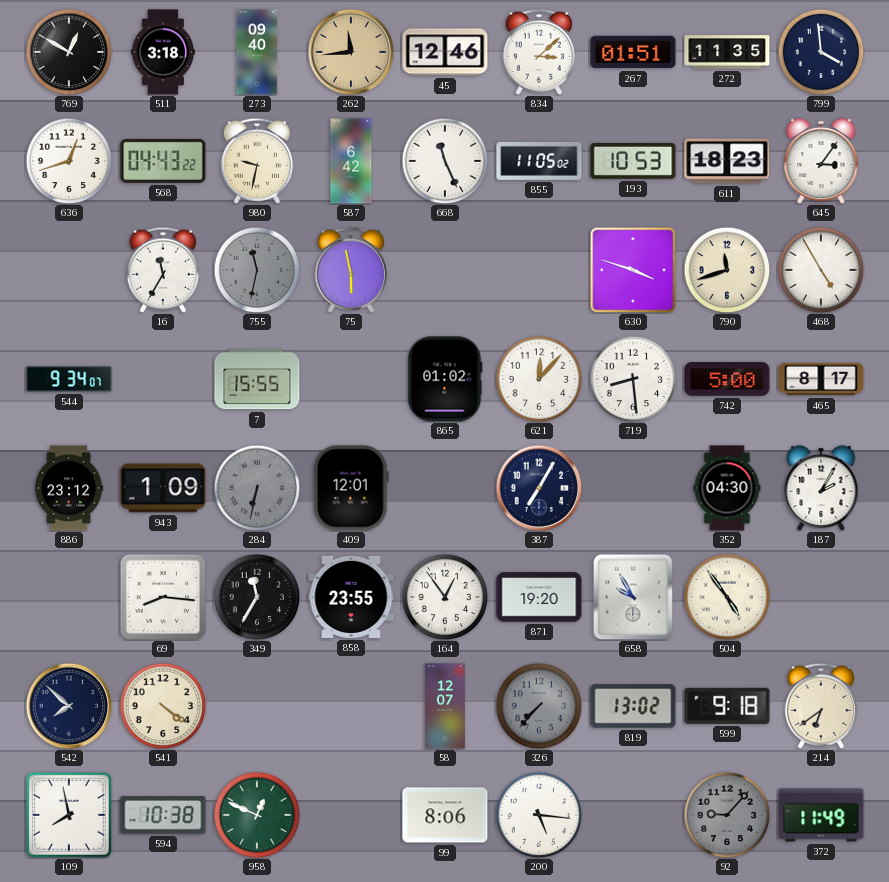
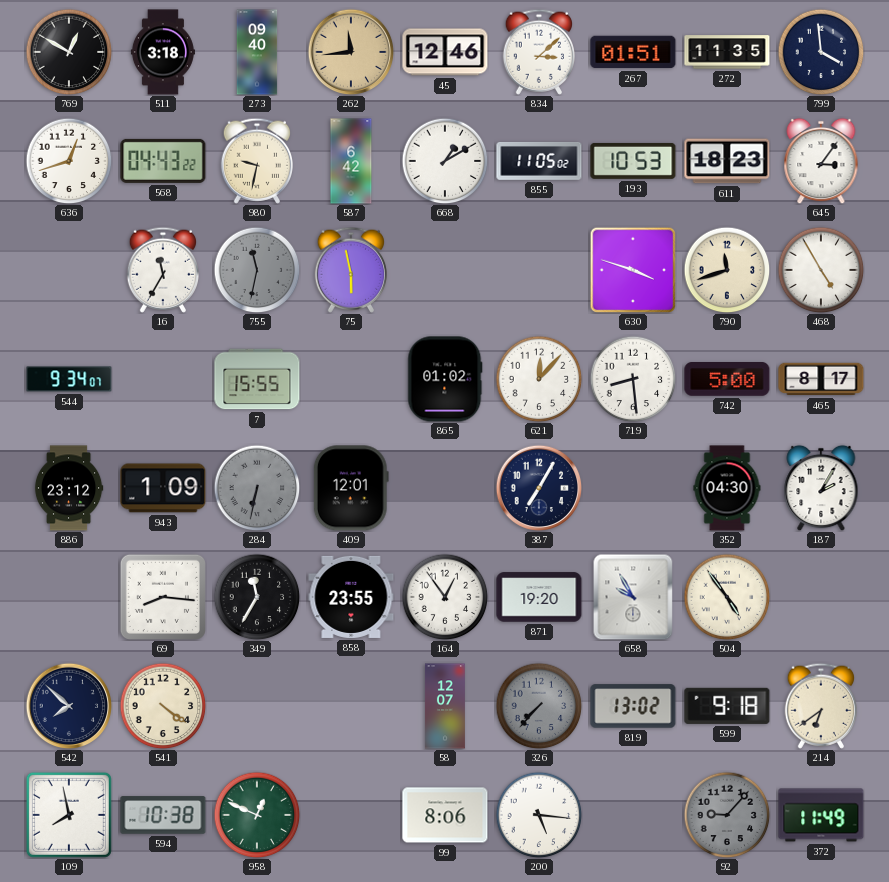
668: 11:26 -> 1:10 (445, 161)
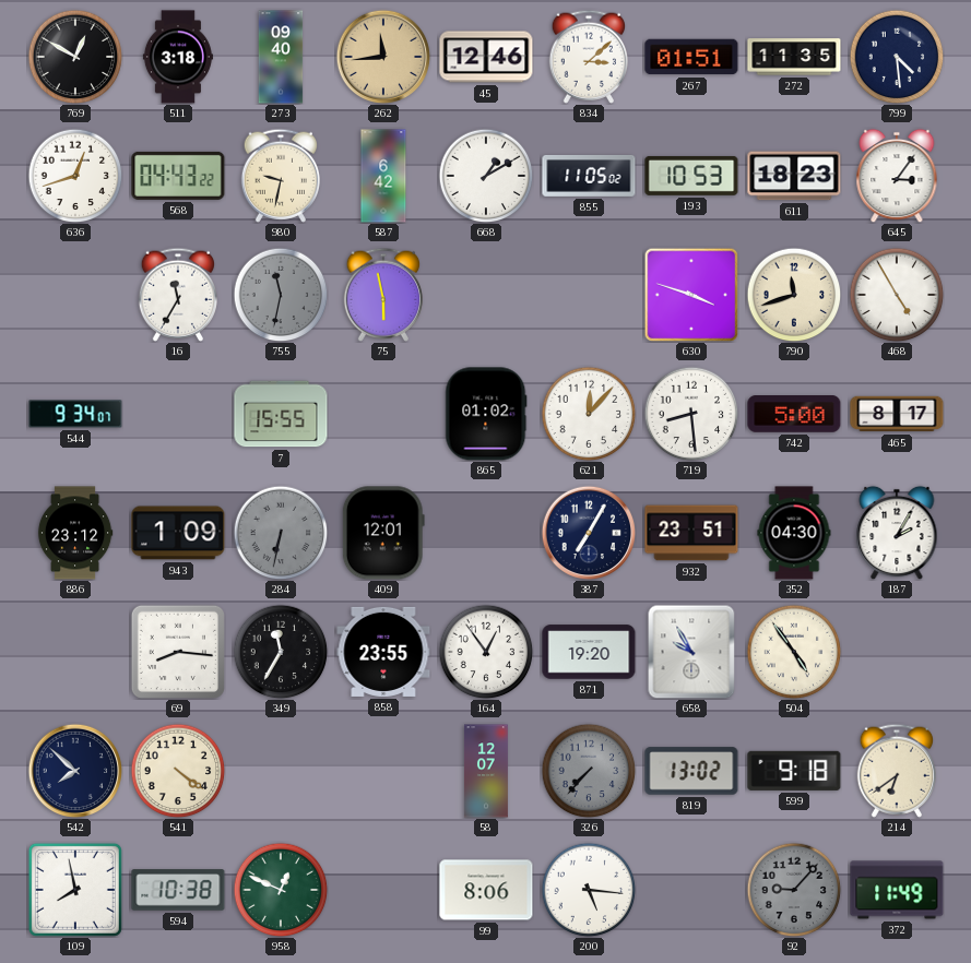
799: 3:59 -> 4:29 (897, 57)
932: none -> 23:51 (691, 533)
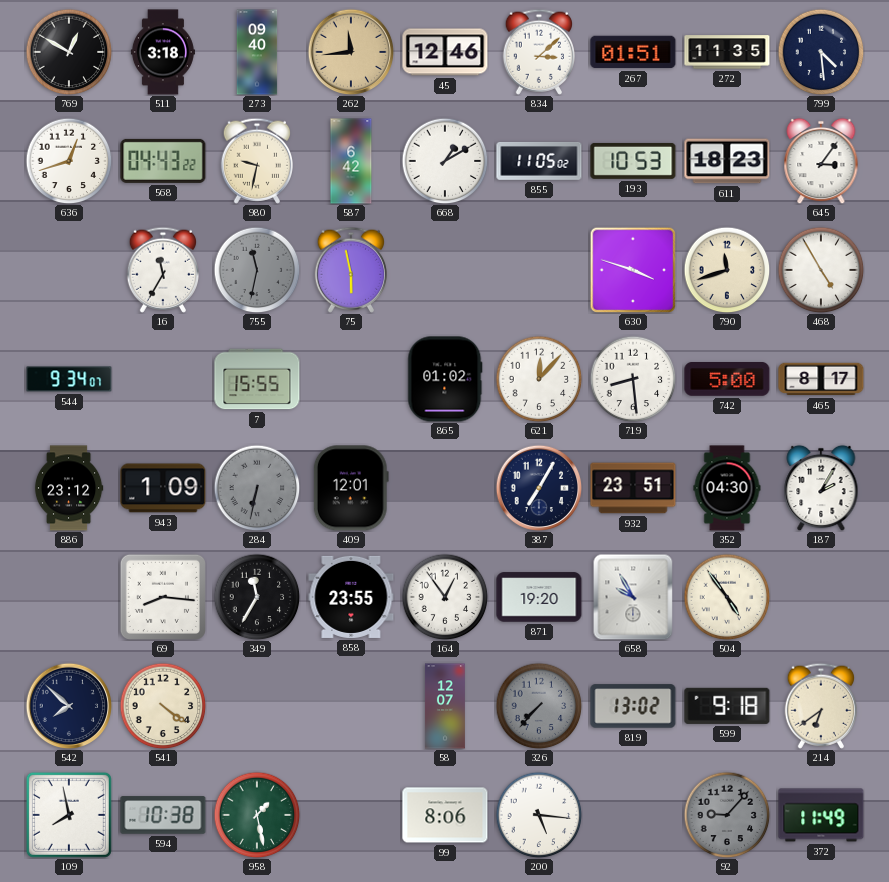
958: 12:49 -> 1:28 (257, 815)
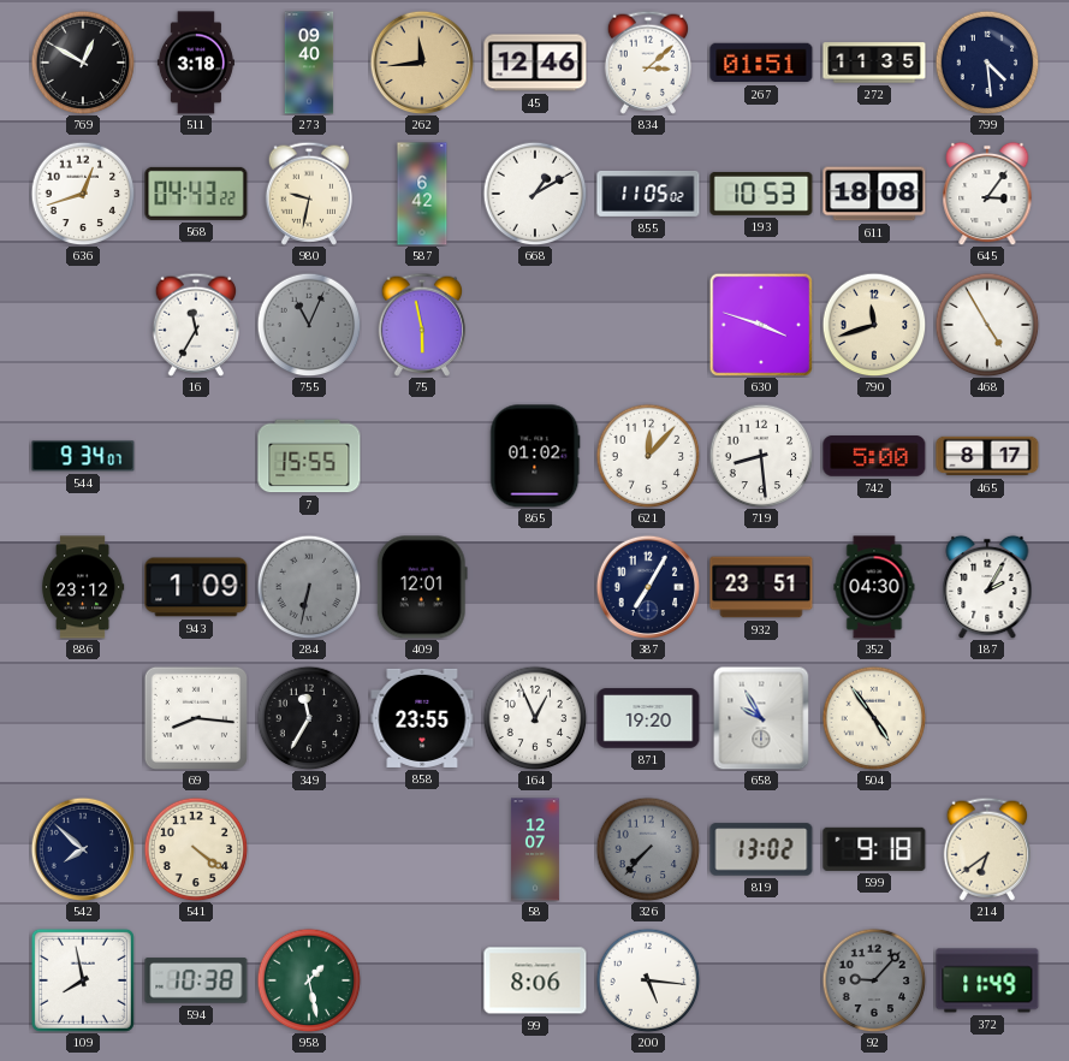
611: 18:23 -> 18:08 (874, 194)
755: 11:32 -> 11:04 (309, 325)
164: 12:54 -> 12:56 (535, 718)
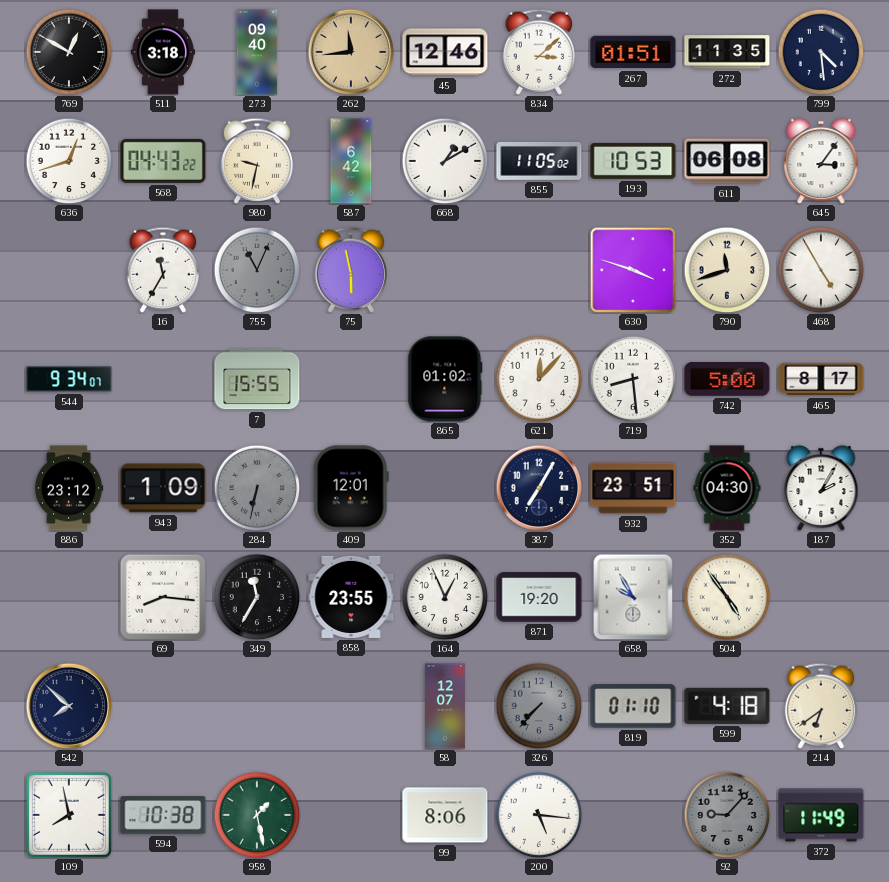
611: 18:08 -> 06:08 (727, 161)
541: 4:21 -> none (196, 849)
819: 13:02 -> 01:10 (633, 706)
599: 9:18 -> 4:18 (727, 706)
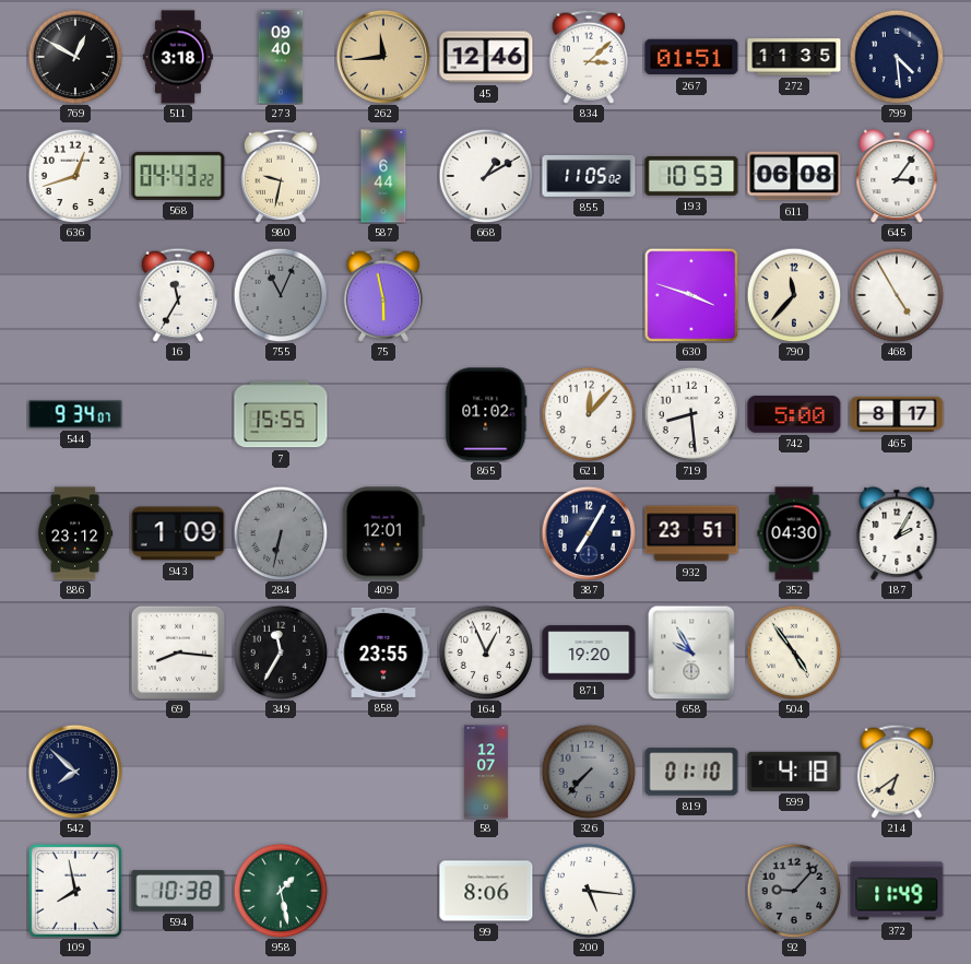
587: 6:42 -> 6:44 (383, 176)
790: 11:42 -> 11:37 (794, 295)
